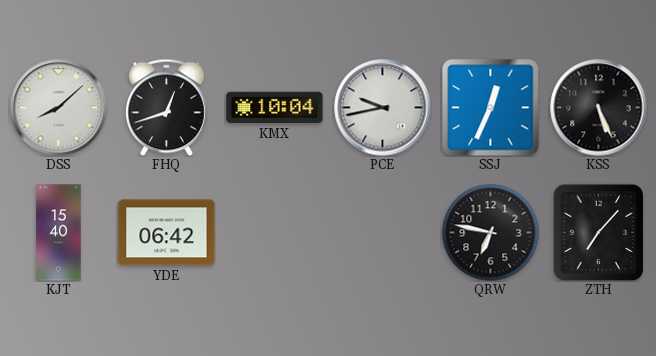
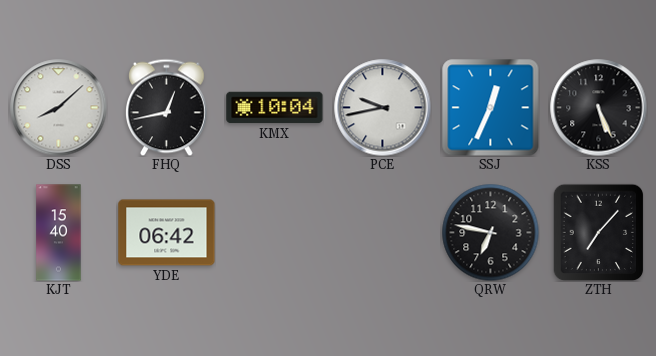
FHQ: 12:42 -> 12:43 (167, 107)
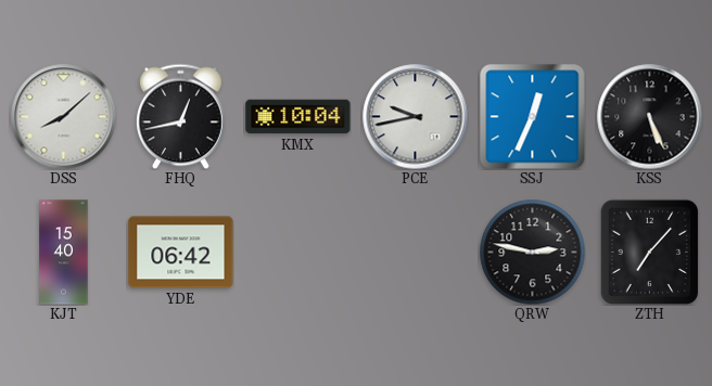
QRW: 6:47 -> 2:47 (532, 252)
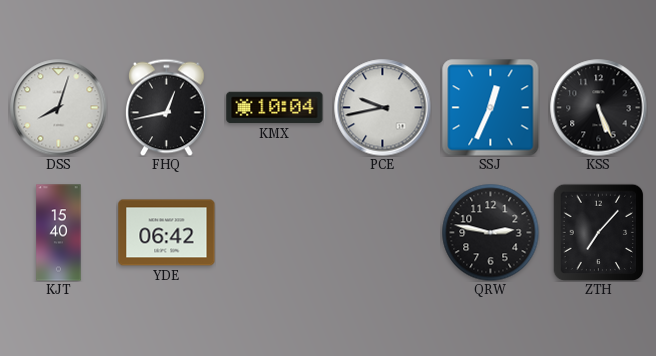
DSS: 8:08 -> 8:03 (59, 108)
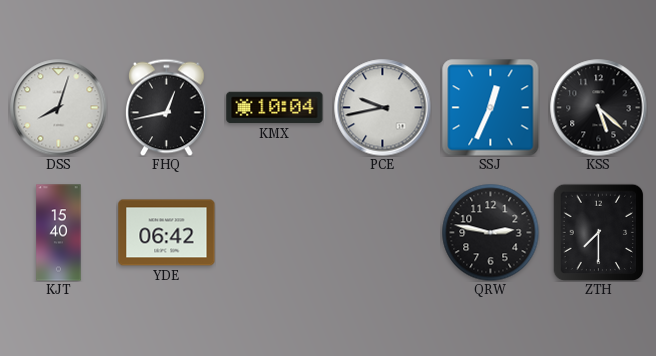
KSS: 5:26 -> 5:22 (599, 108)
ZTH: 7:07 -> 7:30 (599, 232)
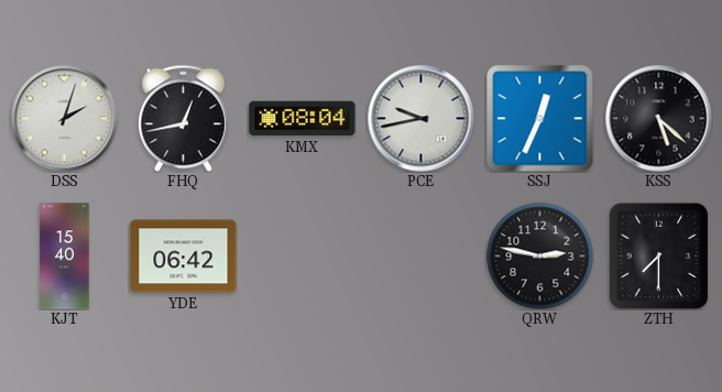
DSS: 8:03 -> 2:03 (65, 119)
KMX: 10:04 -> 08:04 (303, 119)
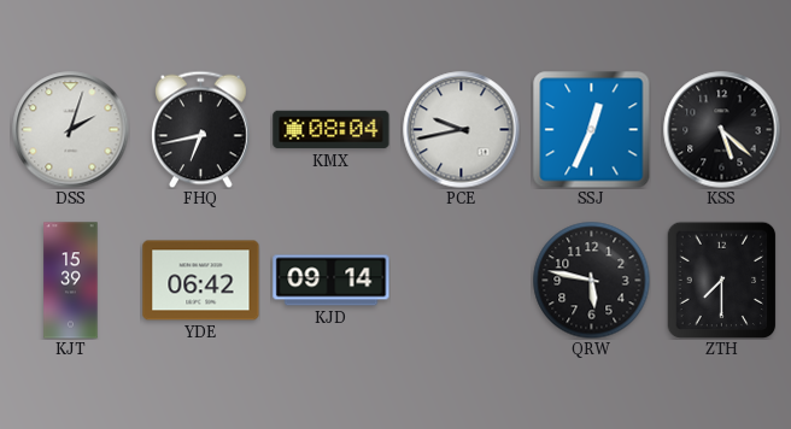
FHQ: 12:43 -> 6:43 (201, 129)
KJT: 15:40 -> 15:39 (71, 281)
KJD: none -> 09:14 (332, 281)
QRW: 2:47 -> 5:47 (591, 280)
